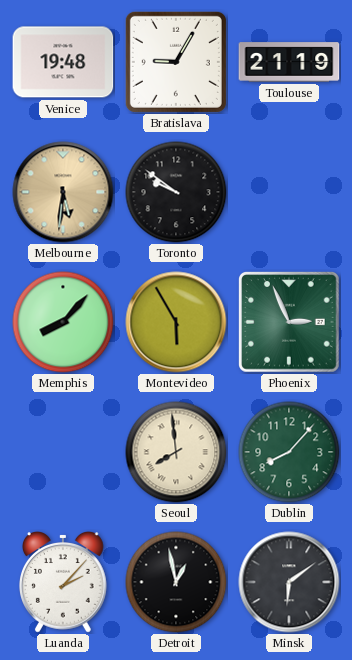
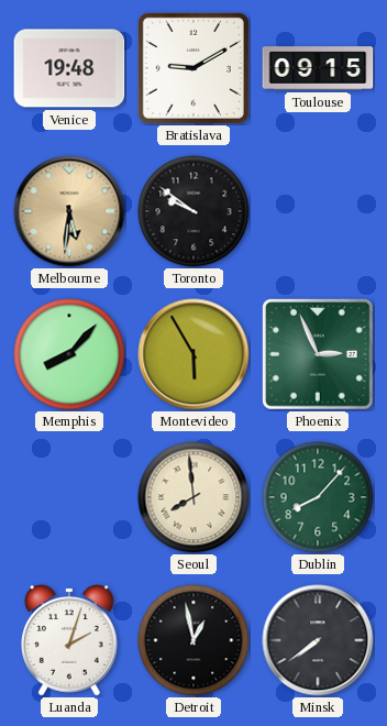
Bratislava: 9:05 -> 9:10 (193, 68)
Toulouse: 21:19 -> 09:15 (318, 68)
Luanda: 2:07 -> 2:03 (70, 640)
Minsk: 6:09 -> 7:39 (318, 640)
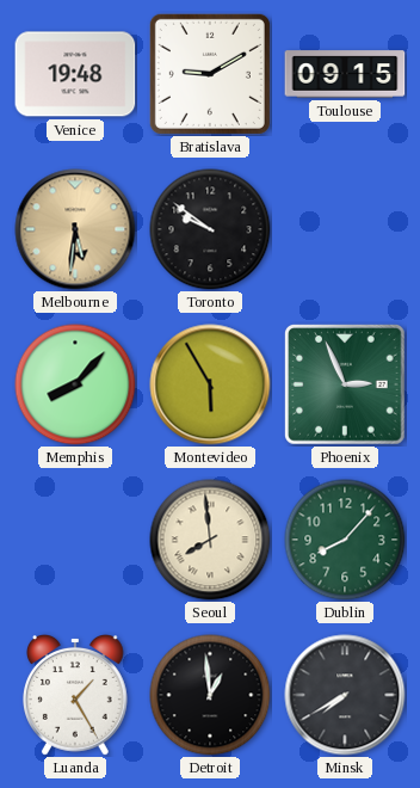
Luanda: 2:03 -> 1:25 (76, 695)
Detroit: 12:58 -> 12:59 (210, 695)
Minsk: 7:39 -> 7:40 (345, 695)
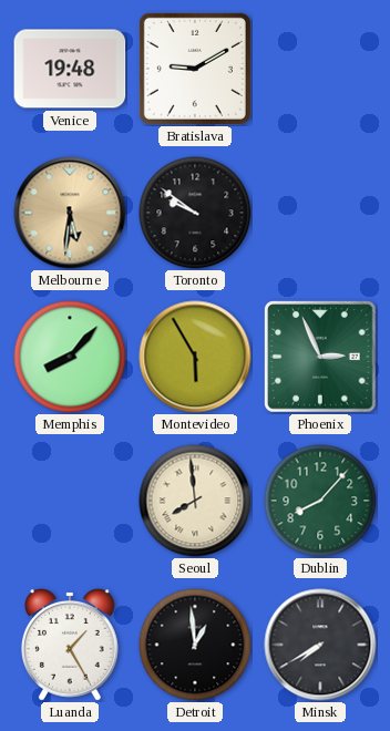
Toulouse: 09:15 -> none (345, 74)
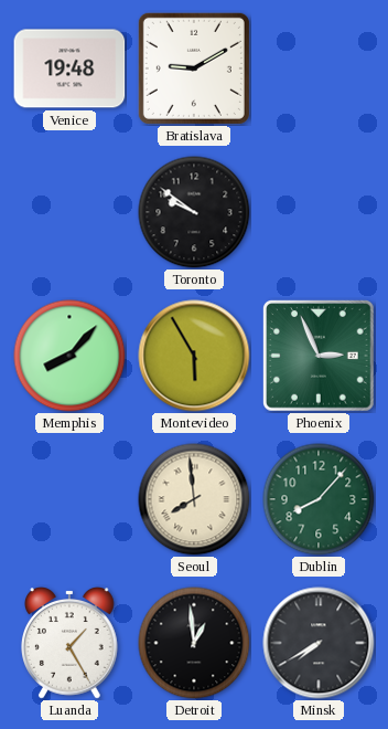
Melbourne: 5:31 -> none (70, 213)
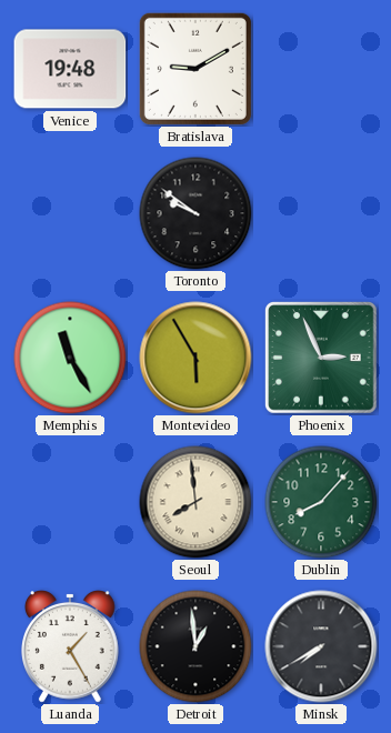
Memphis: 8:07 -> 11:25 (70, 358)
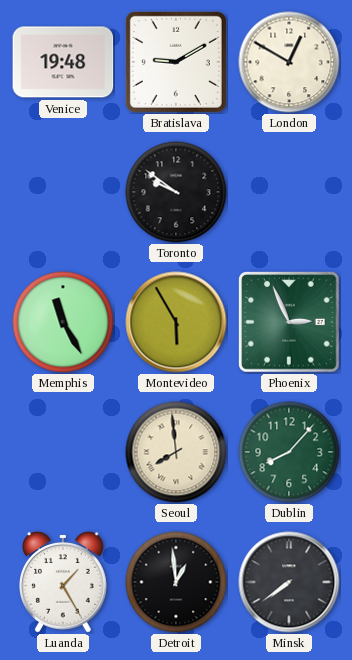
London: none -> 12:50 (289, 62)
Minsk: 7:40 -> 7:39 (289, 582)
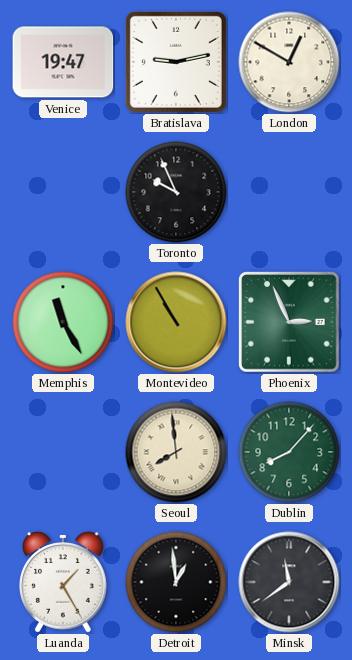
Venice: 19:48 -> 19:47 (63, 62)
Bratislava: 9:10 -> 9:13 (176, 62)
Toronto: 9:51 -> 9:56 (176, 192)
Montevideo: 5:55 -> 10:55 (176, 322)
Minsk: 7:39 -> 11:39 (289, 582)
